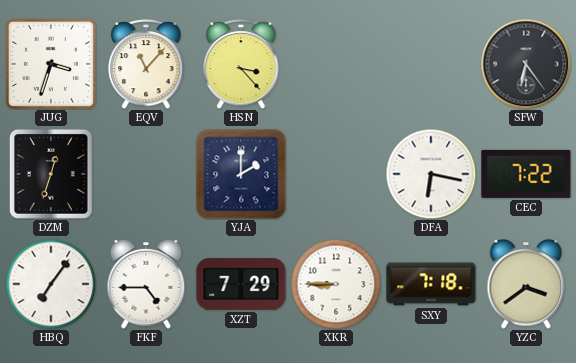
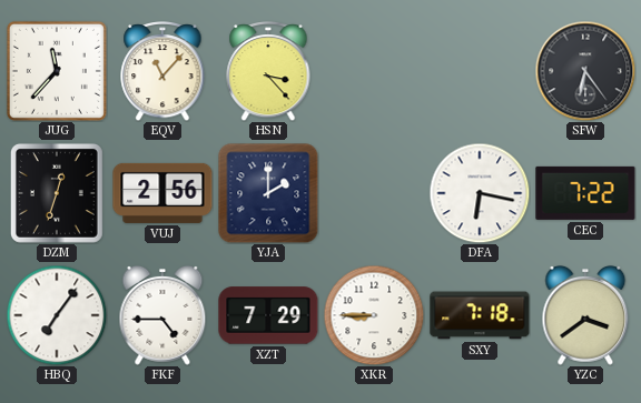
JUG: 3:33 -> 11:37 (57, 71)
VUJ: none -> 2:56 (162, 193)
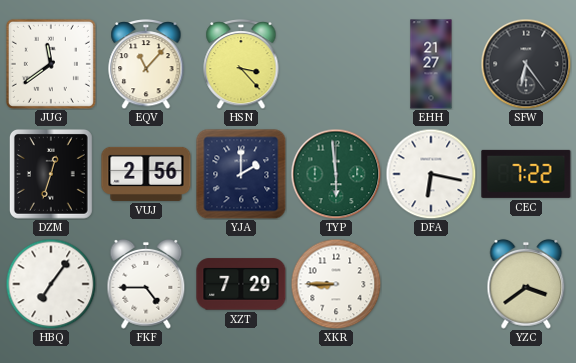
JUG: 11:37 -> 11:39 (51, 64)
EHH: none -> 21:27 (431, 64)
TYP: none -> 5:59 (336, 174)
SXY: 7:18 -> none (480, 315)
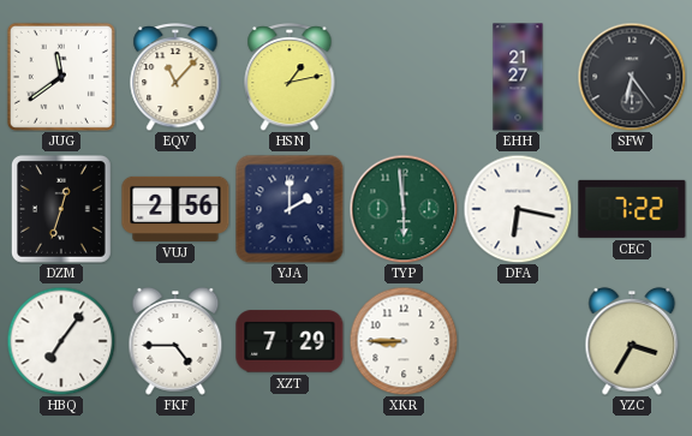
HSN: 3:23 -> 1:13 (290, 78)
YZC: 3:39 -> 3:35 (632, 341)
